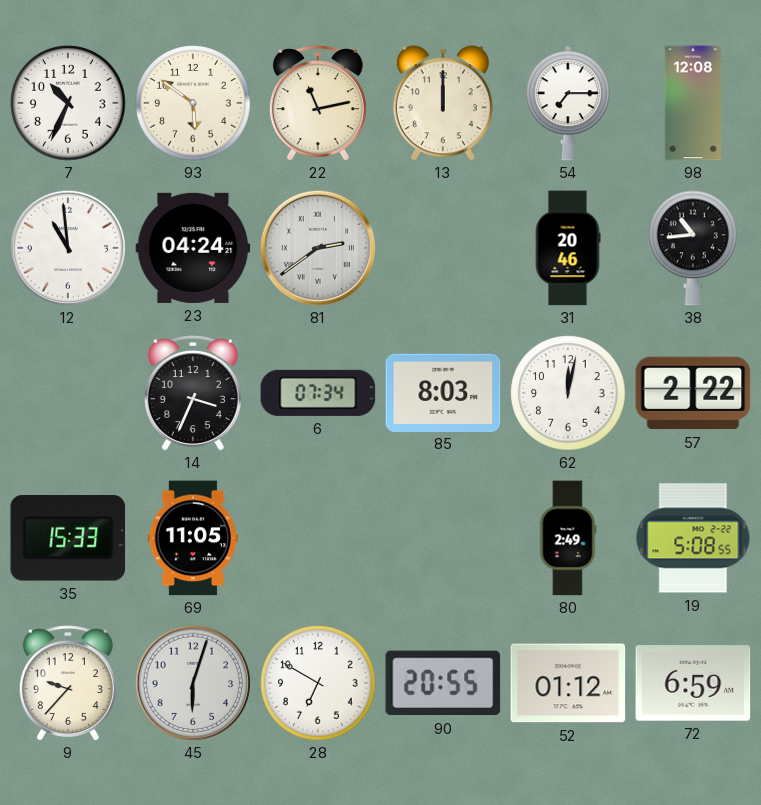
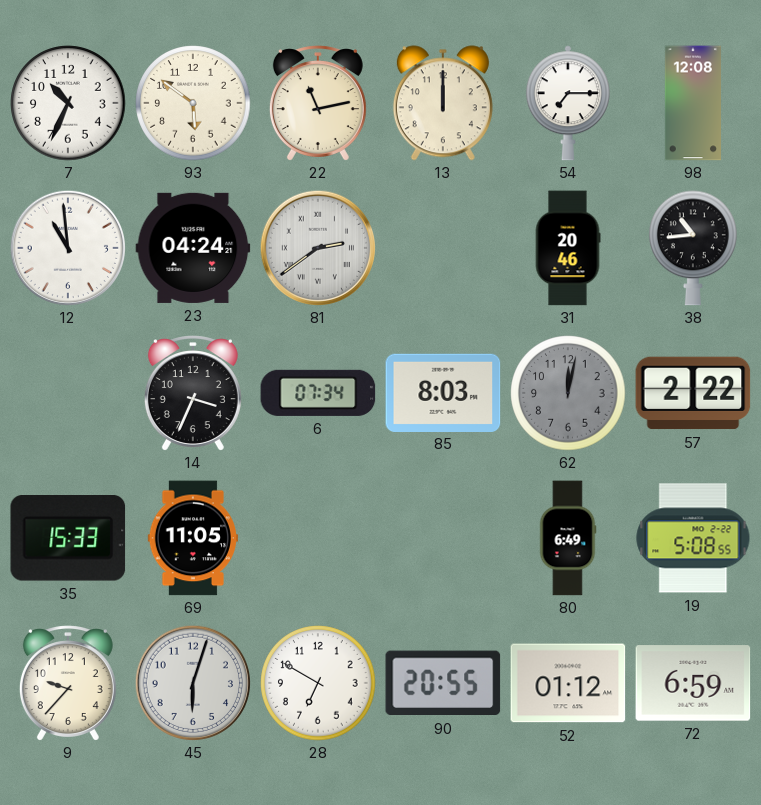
62 dial: white -> grey (568, 393)
80: 2:49 -> 6:49 (568, 538)
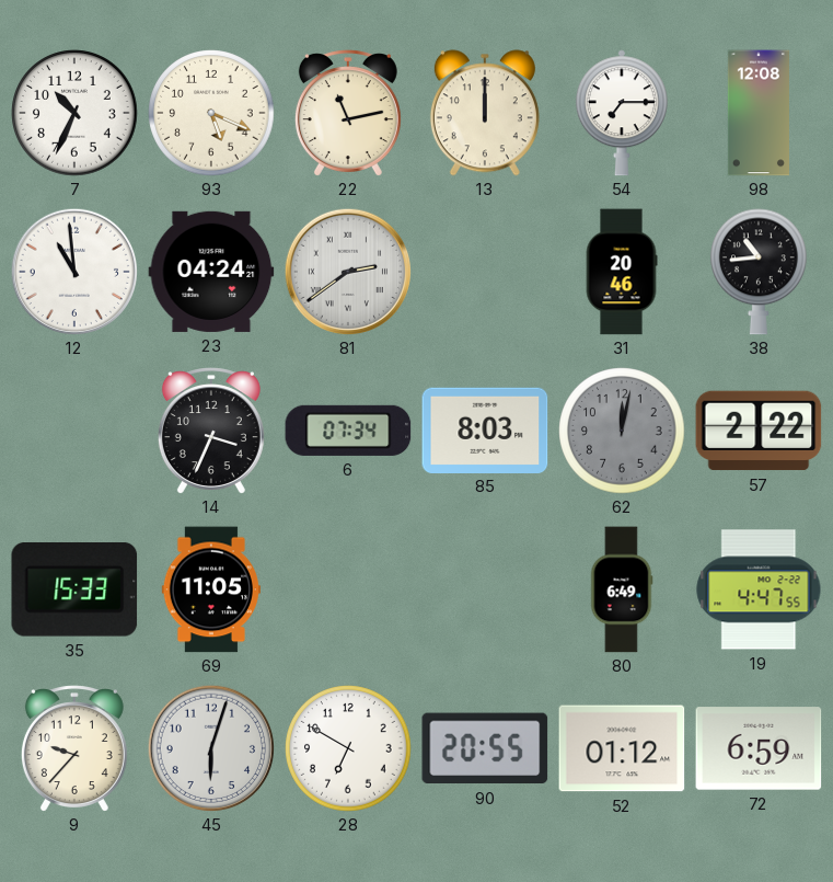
93: 5:51 -> 5:19 (211, 113)
19: 5:08 -> 4:47 (759, 589)
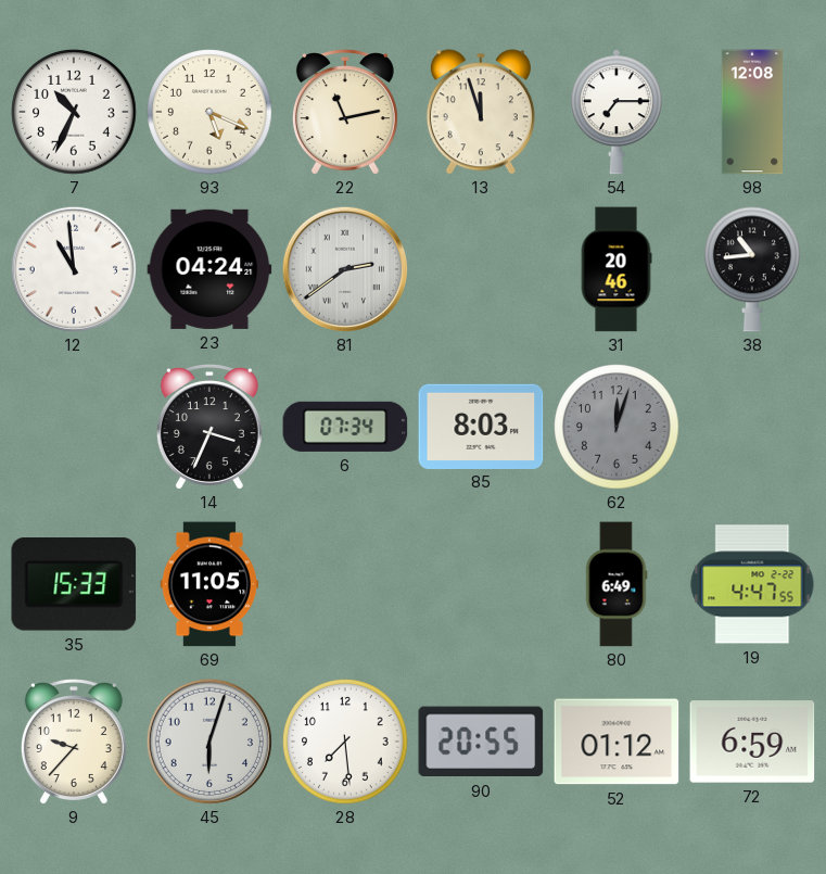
13: 12:00 -> 11:57 (481, 112)
62: 12:02 -> 12:03 (617, 427)
57: 2:22 -> none (759, 431)
28: 6:50 -> 7:29 (345, 742)
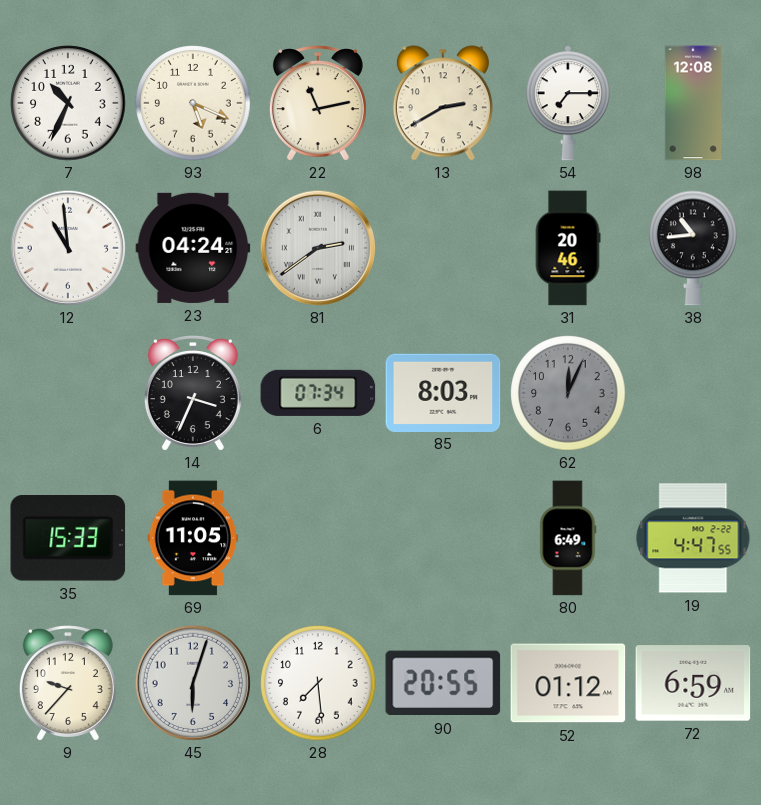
13: 11:57 -> 2:40 (443, 103)
62: 12:03 -> 12:04 (568, 393)
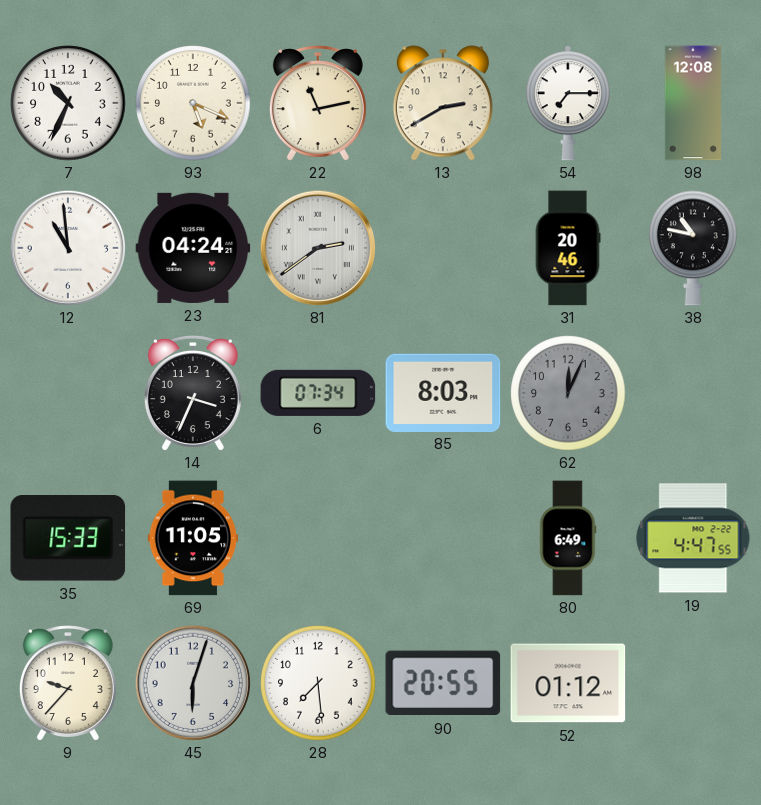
38: 10:44 -> 10:47 (694, 248)
72: 6:59 -> none (693, 683)
